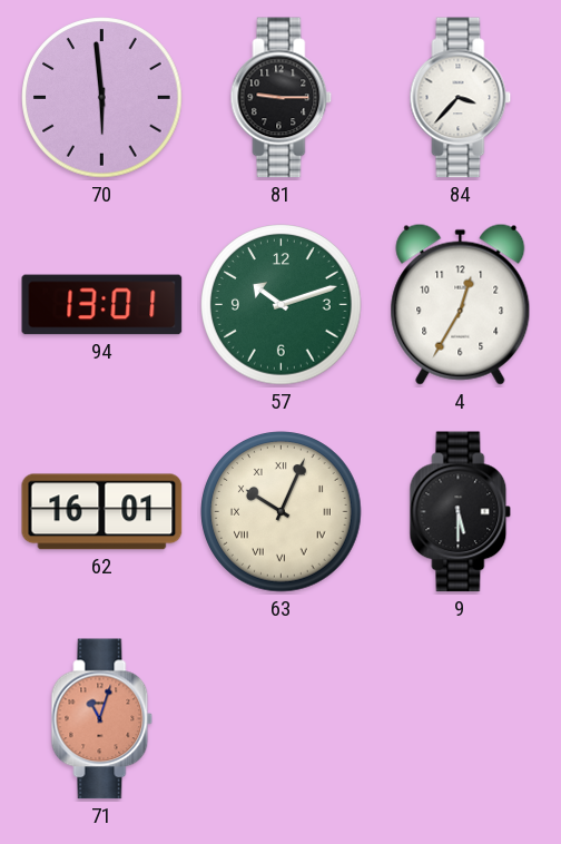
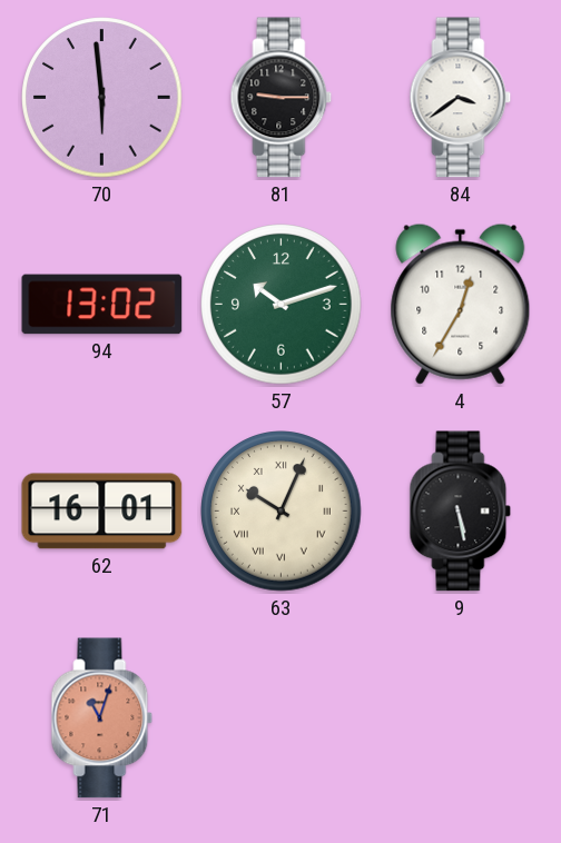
84: 3:37 -> 3:39 (461, 98)
94: 13:01 -> 13:02 (102, 305)
9: 5:30 -> 5:28 (461, 512)
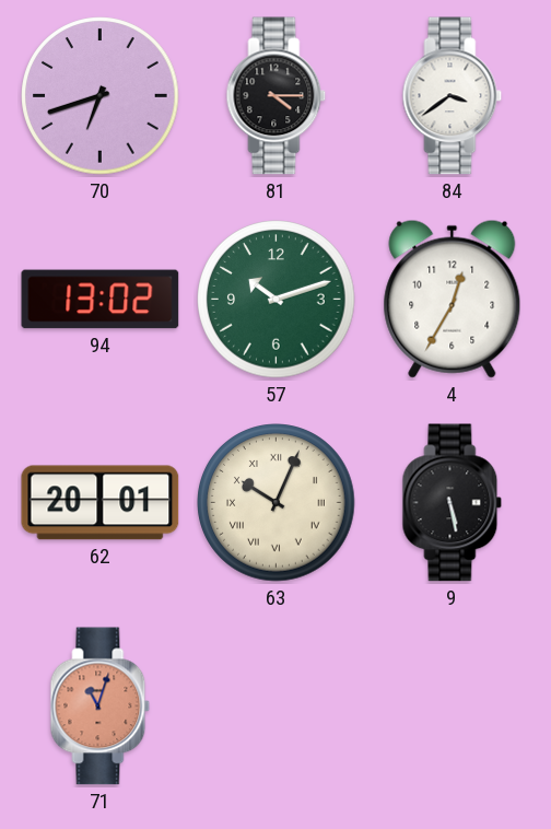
70: 5:59 -> 6:42 (101, 96)
81: 9:15 -> 4:15 (277, 96)
62: 16:01 -> 20:01 (101, 503)
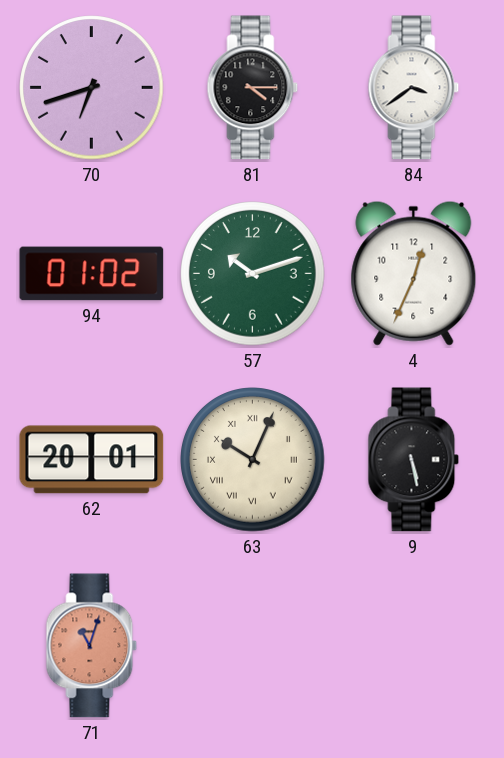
94: 13:02 -> 01:02 (92, 274)
4: 12:35 -> 12:34 (414, 273)
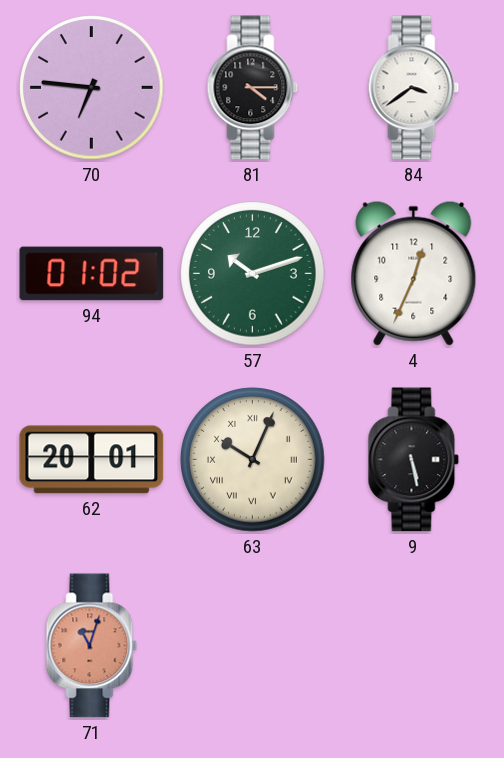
70: 6:42 -> 6:46 (92, 88)
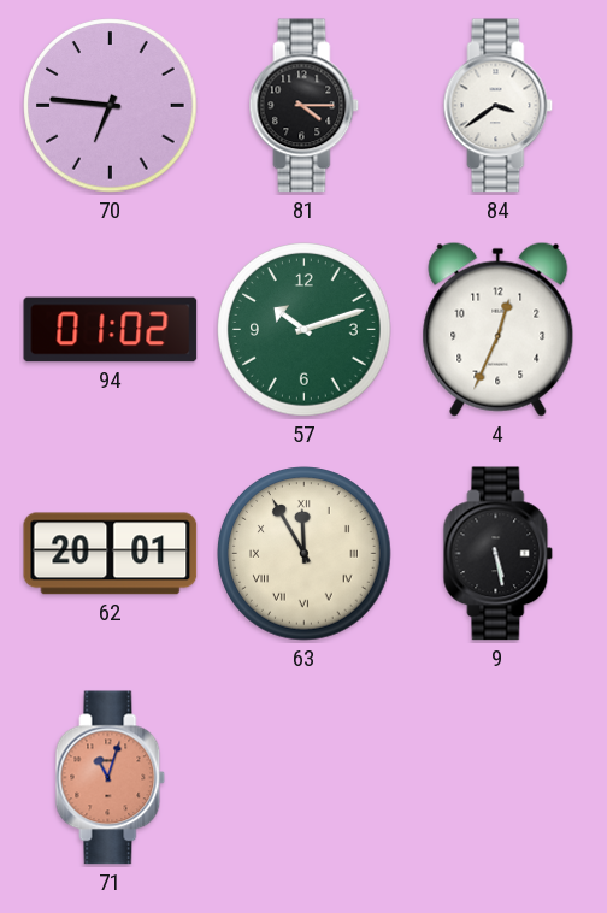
63: 10:04 -> 11:55 (305, 554)
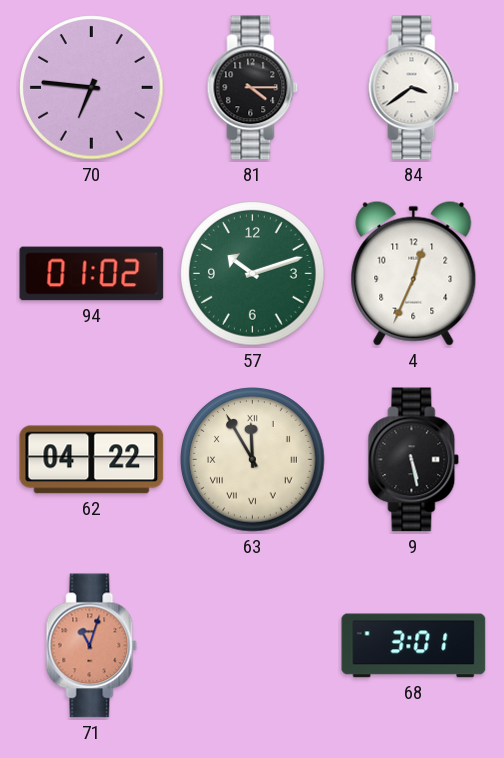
62: 20:01 -> 04:22 (92, 460)
68: none -> 3:01 (414, 646)
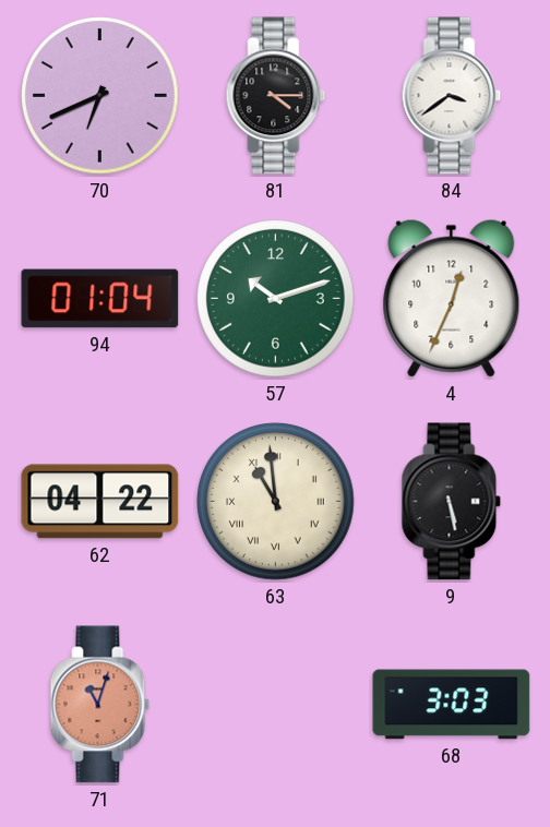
70: 6:46 -> 6:41 (100, 96)
94: 01:02 -> 01:04 (100, 299)
63: 11:55 -> 10:59 (276, 502)
68: 3:01 -> 3:03 (452, 705)
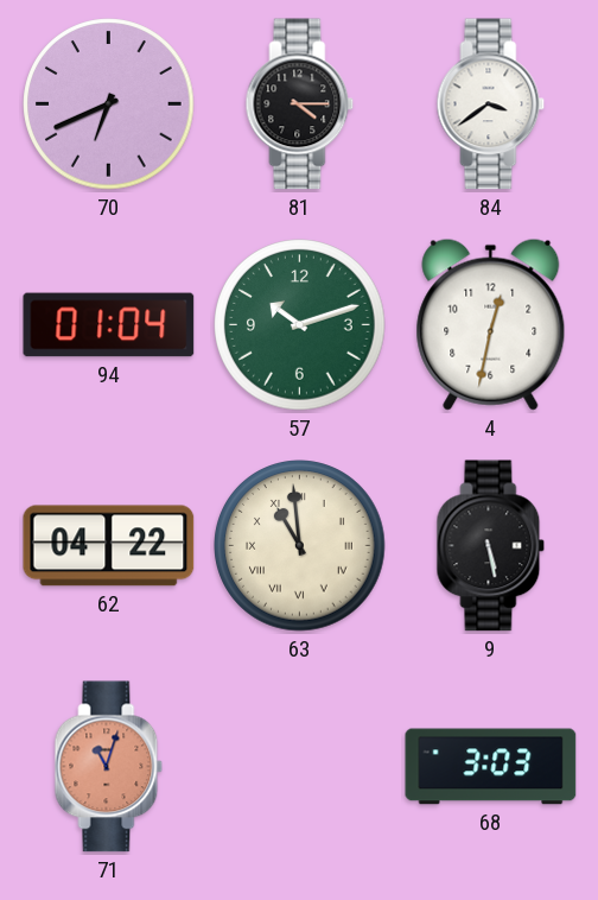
4: 12:34 -> 12:32 (491, 324)
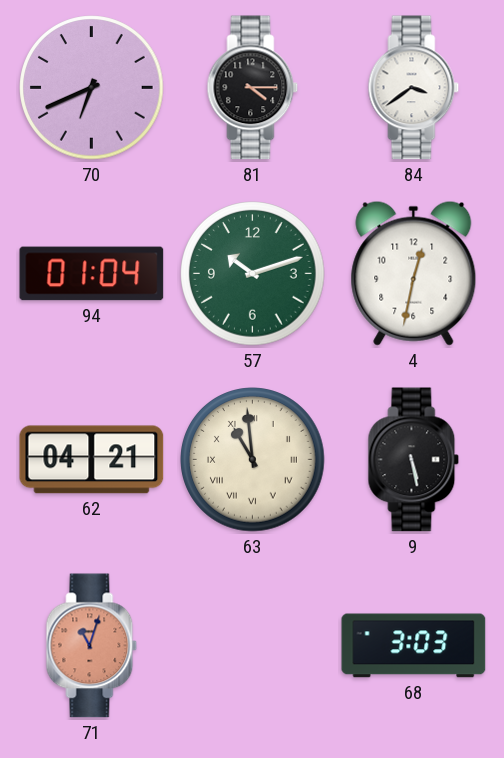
62: 04:22 -> 04:21 (92, 460)
